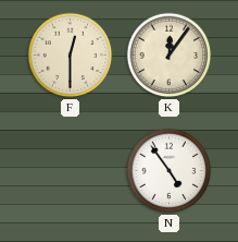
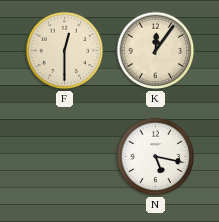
N: 4:54 -> 5:17 (156, 157)
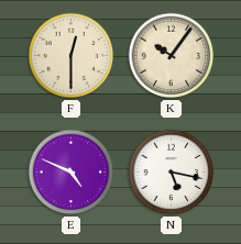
K: 12:06 -> 10:06 (172, 56)
E: none -> 4:49 (72, 173)
